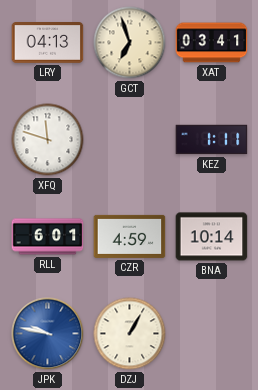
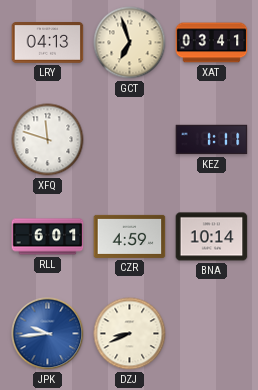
JPK: 9:47 -> 9:44 (48, 334)
DZJ: 1:05 -> 8:41 (130, 334)
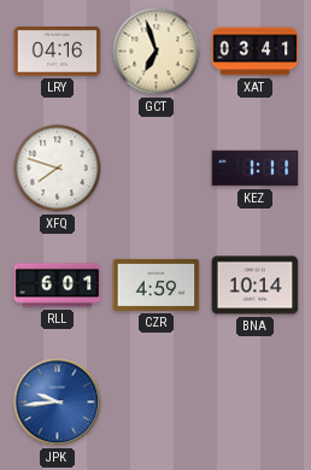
LRY: 04:13 -> 04:16 (58, 52)
XFQ: 11:48 -> 7:48 (58, 169)
DZJ: 8:41 -> none (130, 334)
